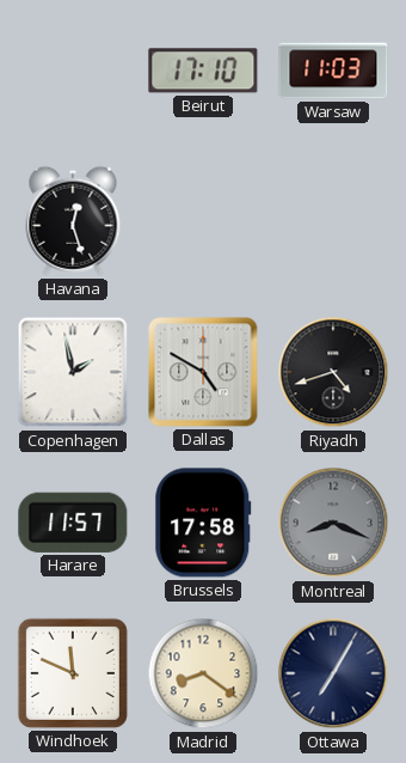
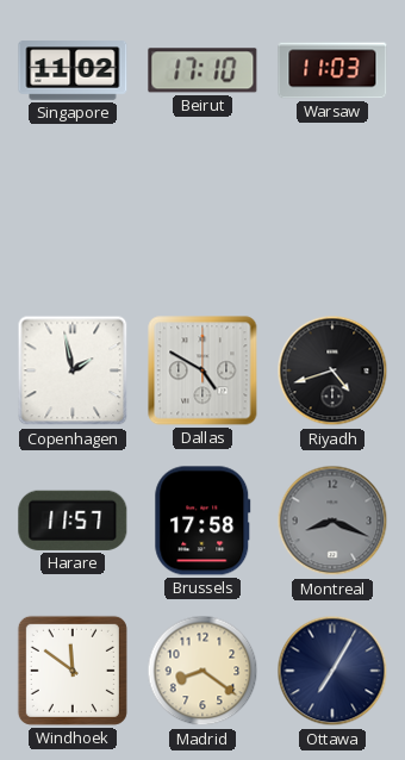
Singapore: none -> 11:02 (73, 70)
Havana: 12:27 -> none (73, 221)
Windhoek: 11:49 -> 11:51 (73, 671)
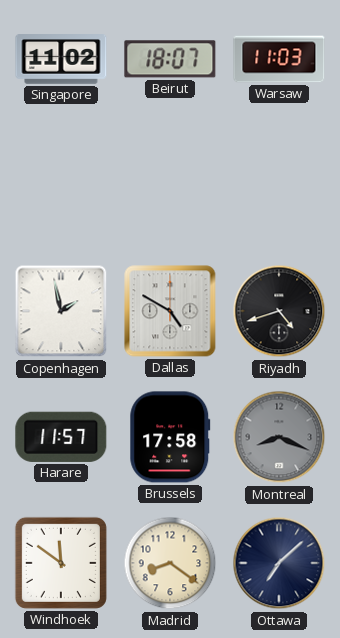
Beirut: 17:10 -> 18:07 (170, 59)
Ottawa: 7:05 -> 7:08 (279, 563)
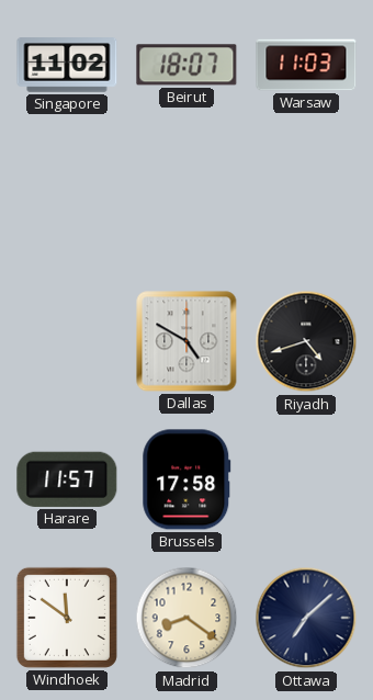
Copenhagen: 1:58 -> none (61, 311)
Montreal: 8:19 -> none (279, 437)
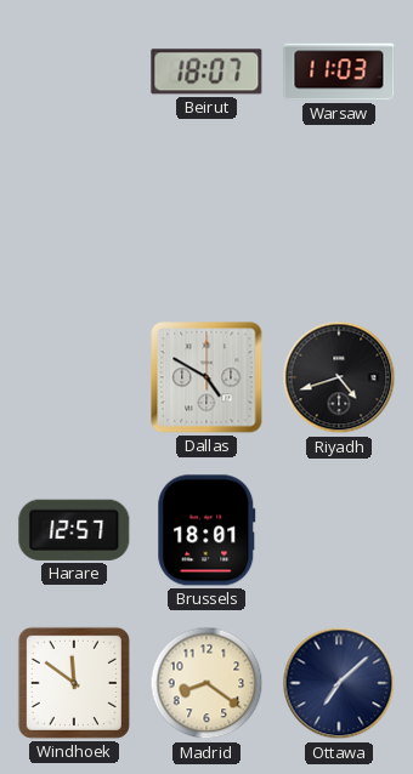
Singapore: 11:02 -> none (67, 65)
Harare: 11:57 -> 12:57 (74, 530)
Brussels: 17:58 -> 18:01 (206, 530)
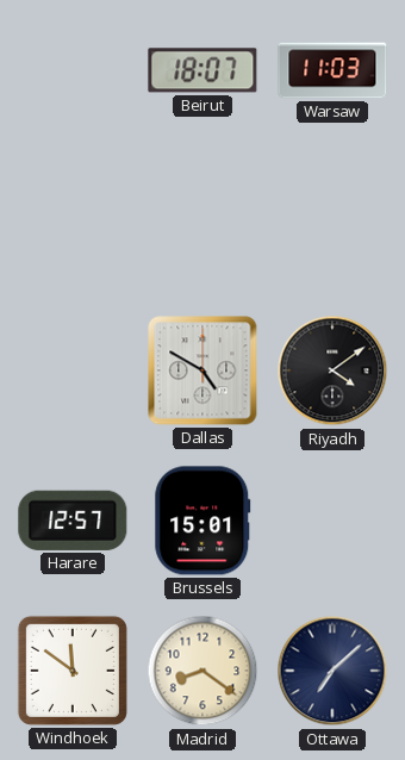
Riyadh: 4:42 -> 4:09 (332, 370)
Brussels: 18:01 -> 15:01 (202, 521)
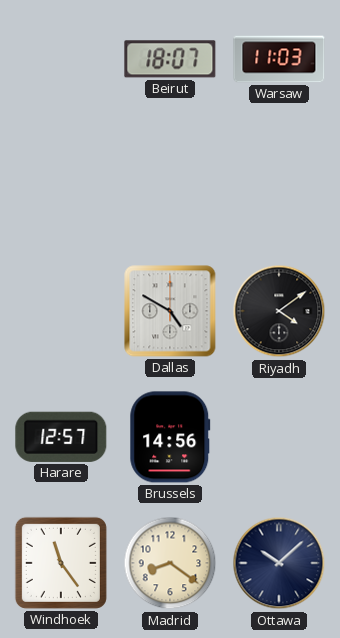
Brussels: 15:01 -> 14:56 (170, 437)
Windhoek: 11:51 -> 11:24 (61, 563)
Ottawa: 7:08 -> 10:08 (279, 563)
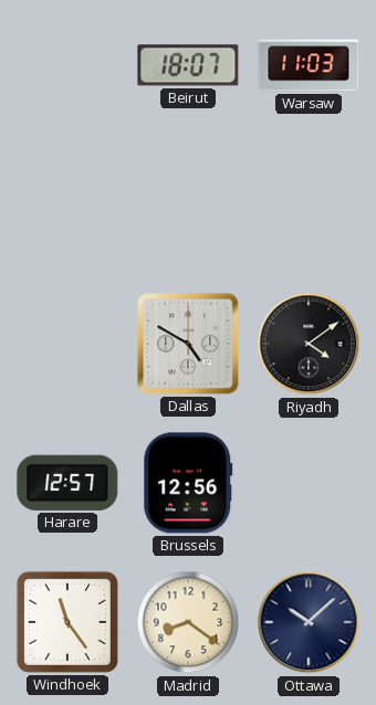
Brussels: 14:56 -> 12:56 (188, 483)
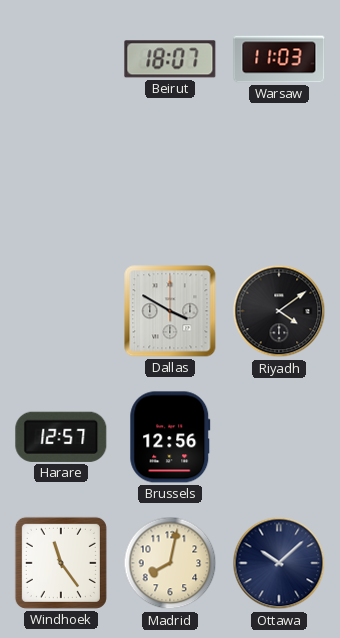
Dallas: 4:50 -> 3:50 (170, 311)
Madrid: 8:21 -> 8:02 (170, 563)
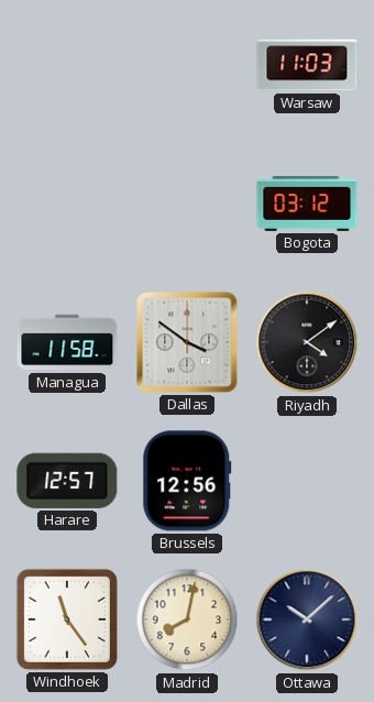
Beirut: 18:07 -> none (170, 59)
Bogota: none -> 03:12 (307, 204)
Managua: none -> 11:58 (67, 342)
Dallas: 3:50 -> 3:51 (187, 342)
